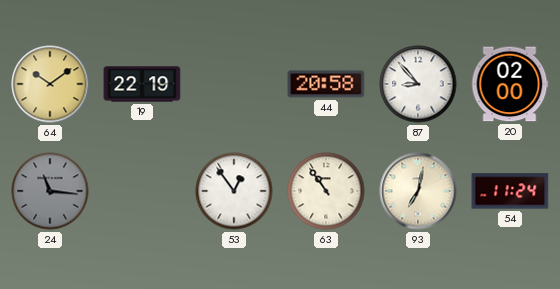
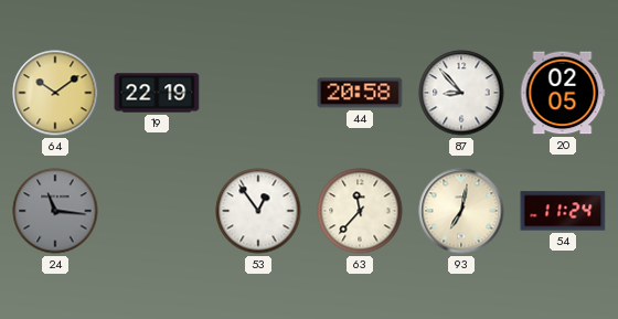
20: 02:00 -> 02:05 (563, 93)
63: 10:54 -> 11:37 (360, 211)
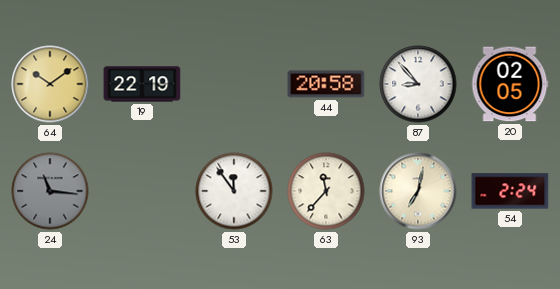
53: 12:54 -> 11:54 (234, 191)
54: 11:24 -> 2:24 (510, 191)
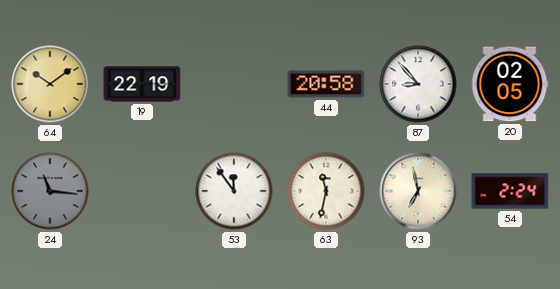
63: 11:37 -> 11:32 (326, 191)
93: 7:02 -> 6:58 (418, 191)
